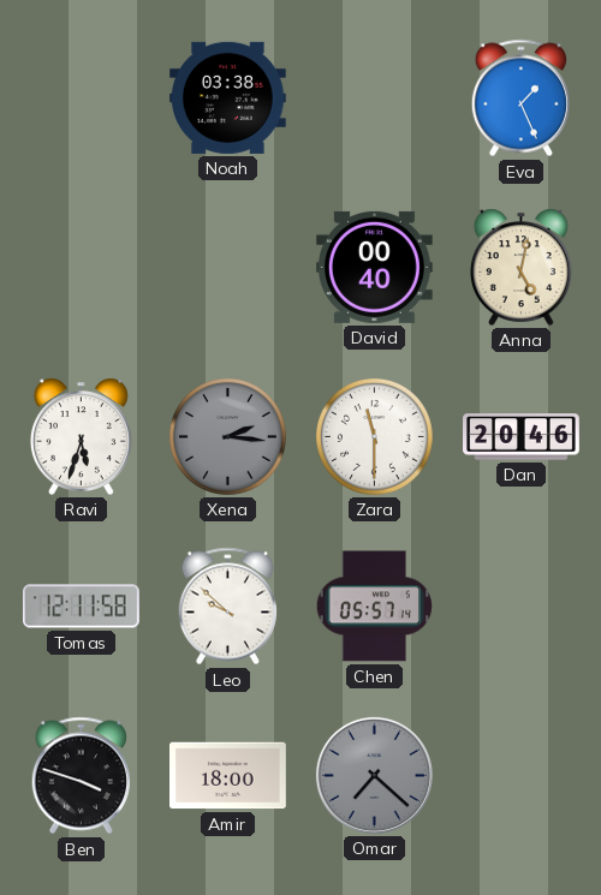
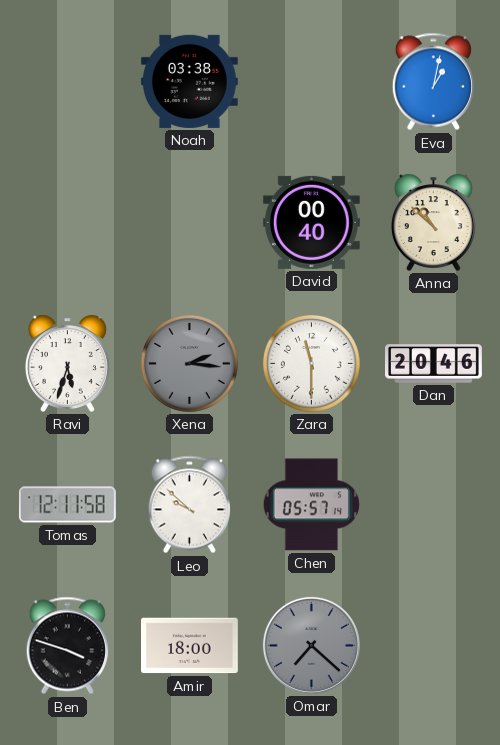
Eva: 1:26 -> 1:02 (433, 82)
Anna: 5:02 -> 10:52 (433, 222)
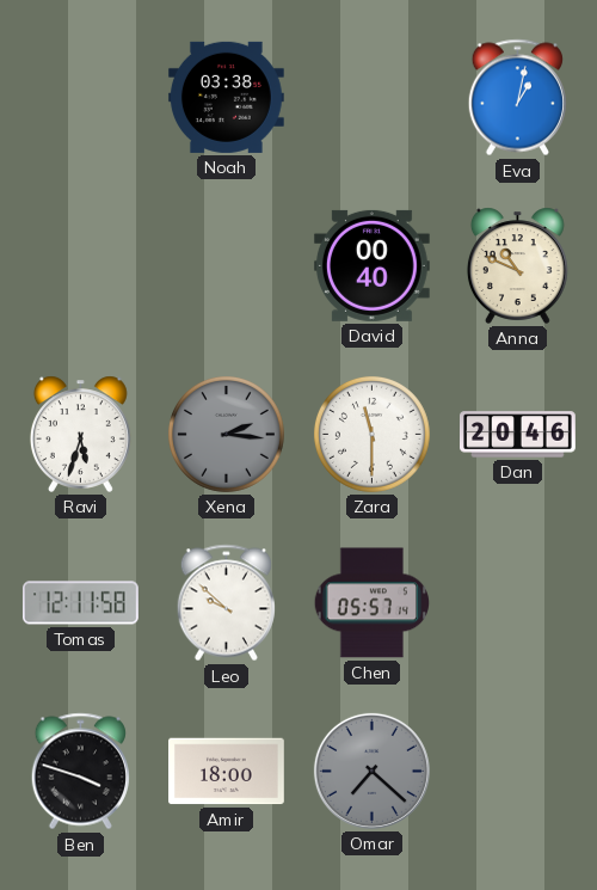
Anna: 10:52 -> 10:49 (517, 265)
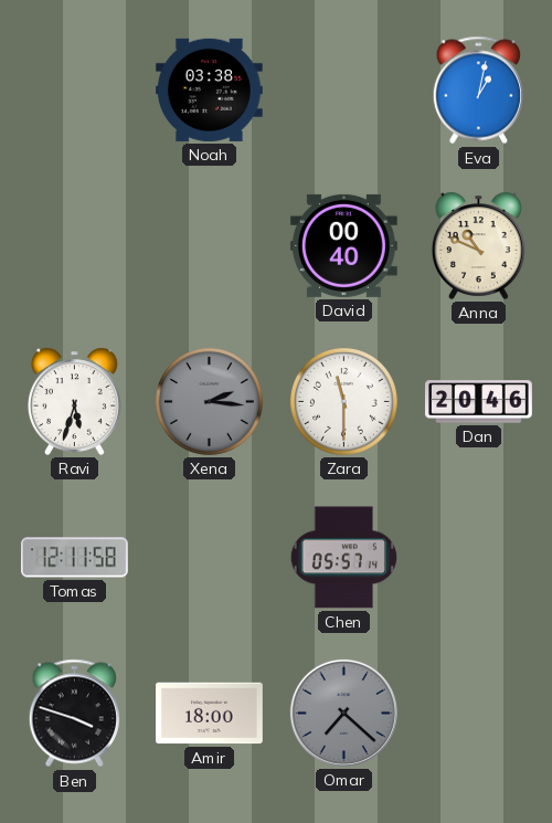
Leo: 9:52 -> none (226, 603)
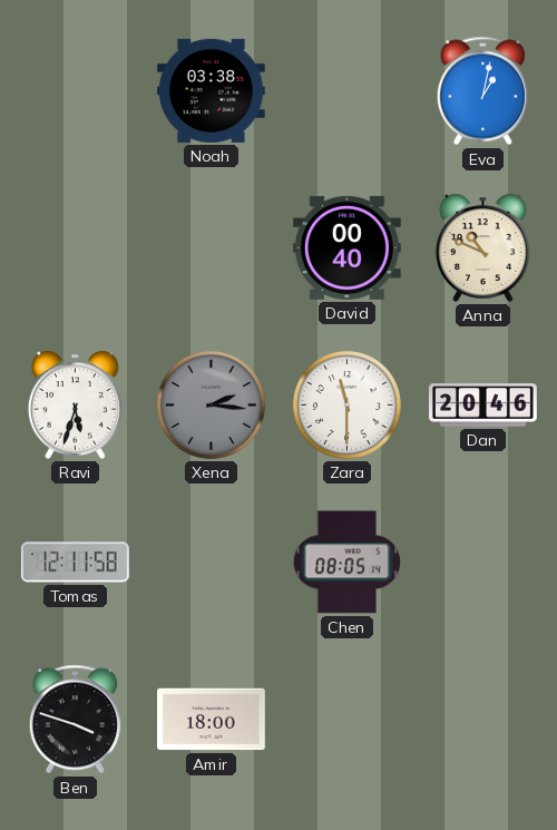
Chen: 05:57 -> 08:05 (346, 563)
Omar: 7:22 -> none (343, 713)
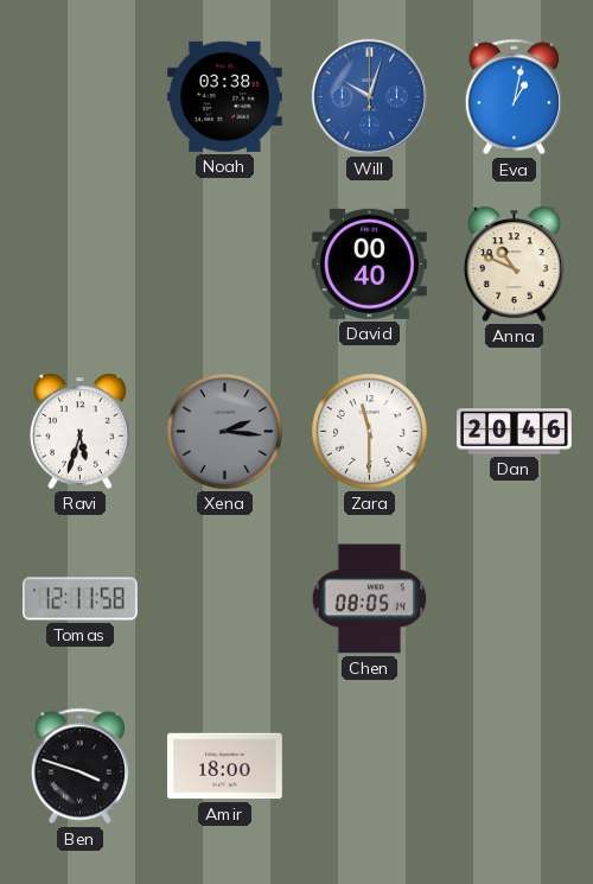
Will: none -> 10:03 (369, 96)
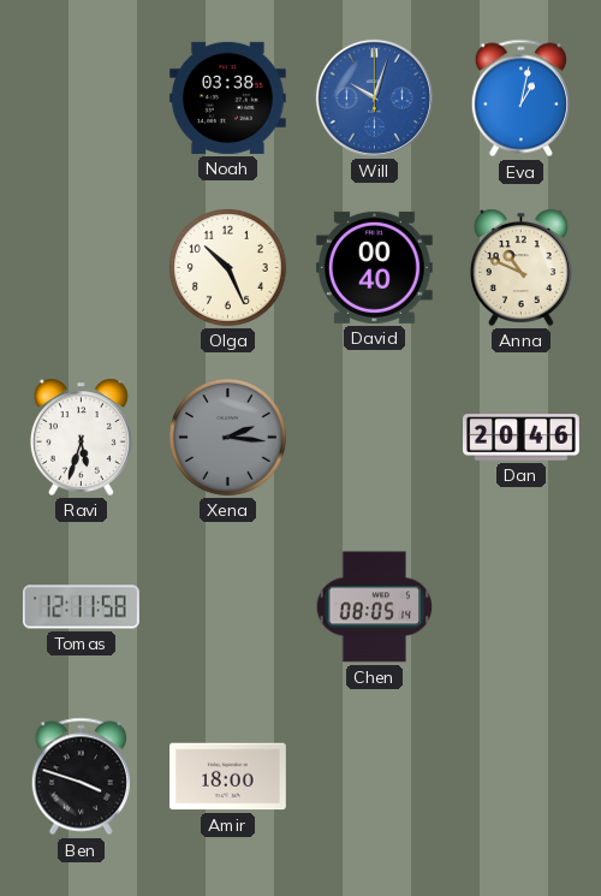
Olga: none -> 10:26 (227, 267)
Zara: 11:30 -> none (369, 431)
